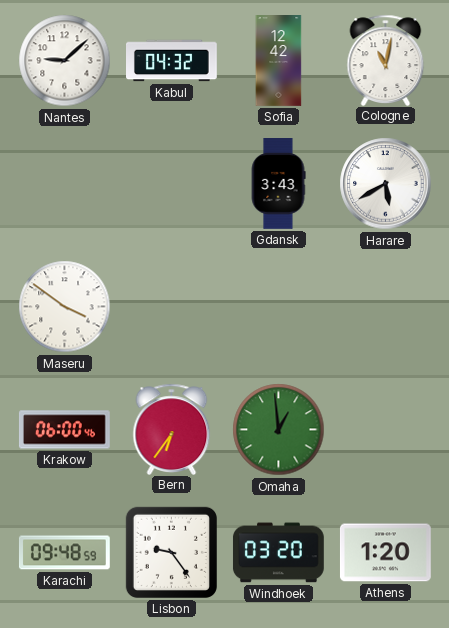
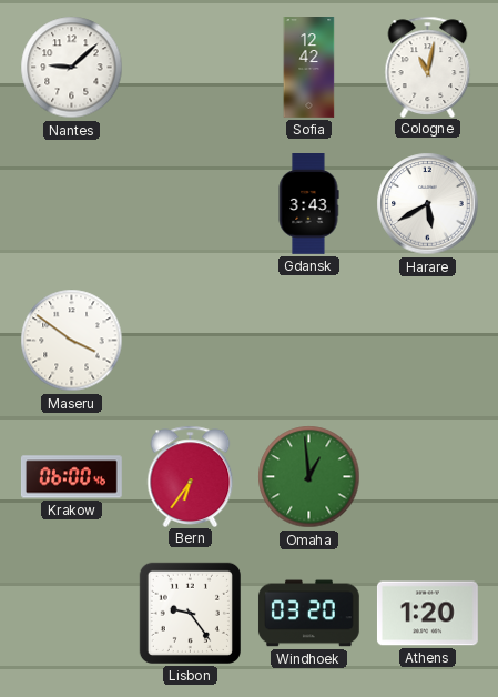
Kabul: 04:32 -> none (172, 61)
Karachi: 09:48 -> none (64, 553)
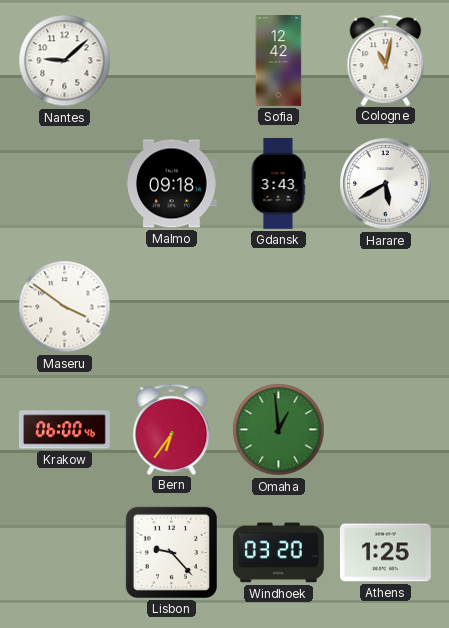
Malmo: none -> 09:18 (172, 184)
Lisbon: 9:24 -> 9:23 (171, 552)
Athens: 1:20 -> 1:25 (385, 553)
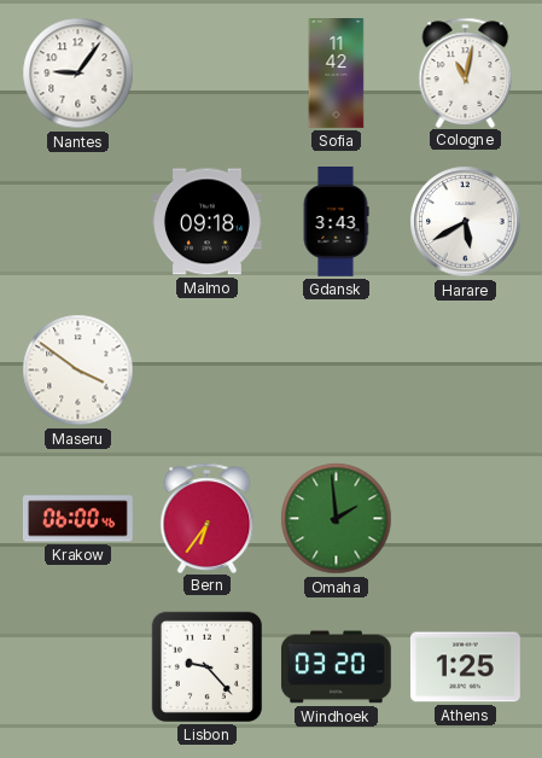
Nantes: 9:08 -> 9:06 (78, 74)
Sofia: 12:42 -> 11:42 (337, 74)
Omaha: 12:59 -> 1:59 (337, 519)
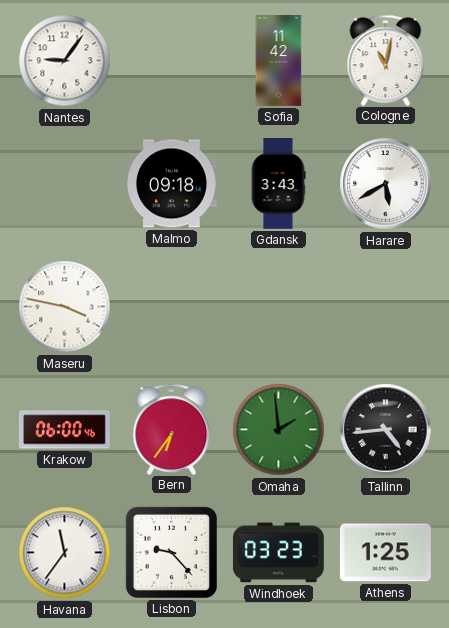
Maseru: 3:51 -> 3:47 (65, 307)
Tallinn: none -> 4:44 (386, 430)
Havana: none -> 11:36 (65, 553)
Windhoek: 03:20 -> 03:23 (278, 553)
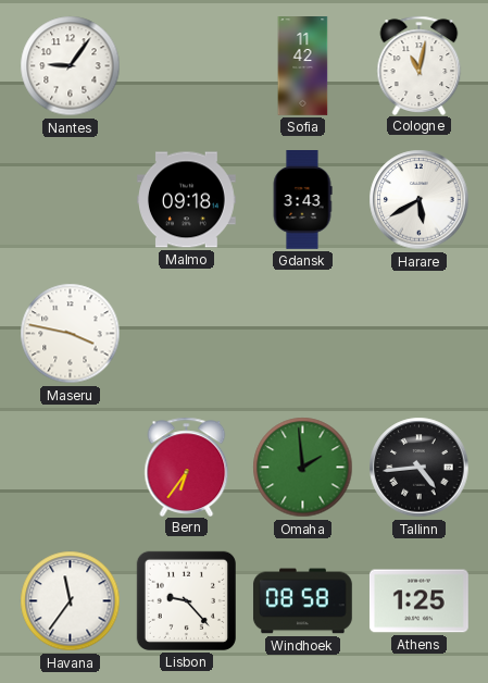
Krakow: 06:00 -> none (64, 430)
Windhoek: 03:23 -> 08:58 (302, 601)
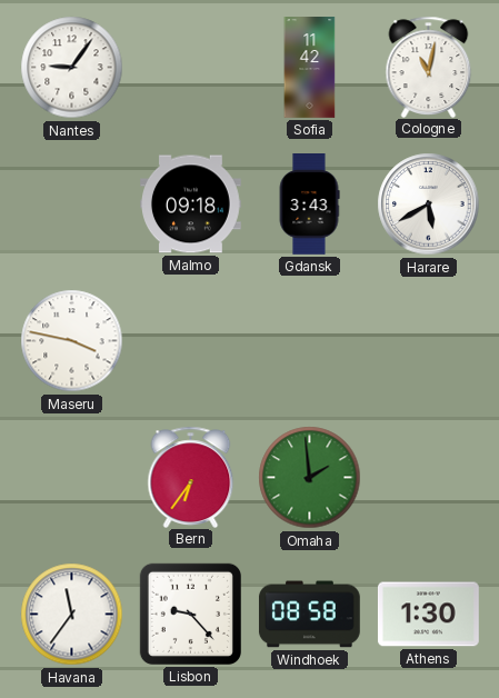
Tallinn: 4:44 -> none (420, 468)
Athens: 1:25 -> 1:30 (428, 615)
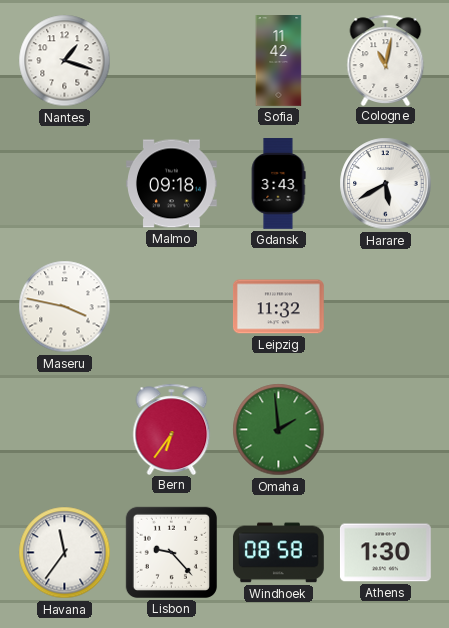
Nantes: 9:06 -> 1:18 (65, 61)
Leipzig: none -> 11:32 (278, 307)
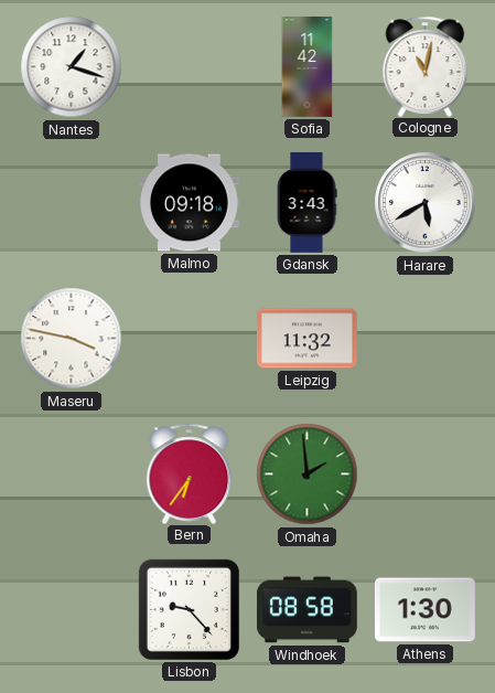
Havana: 11:36 -> none (65, 553)
